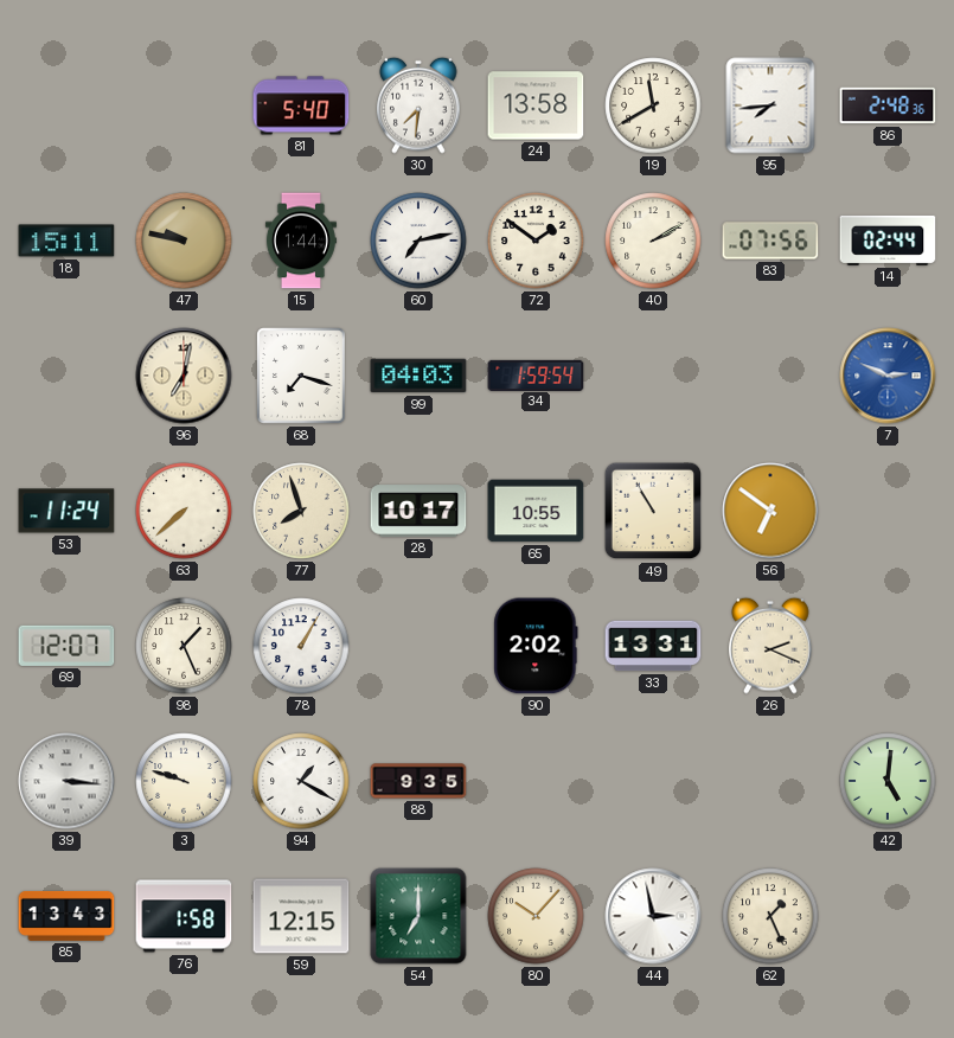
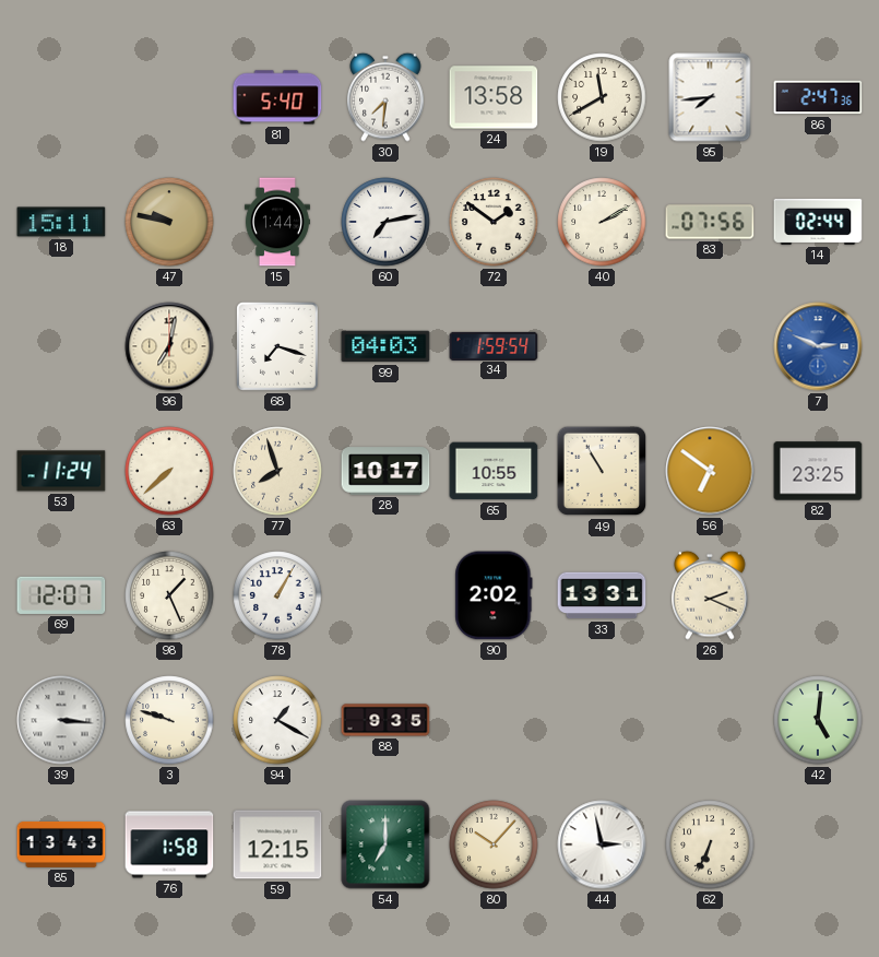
86: 2:48 -> 2:47 (818, 97)
82: none -> 23:25 (818, 471)
62: 1:26 -> 6:34 (710, 844)
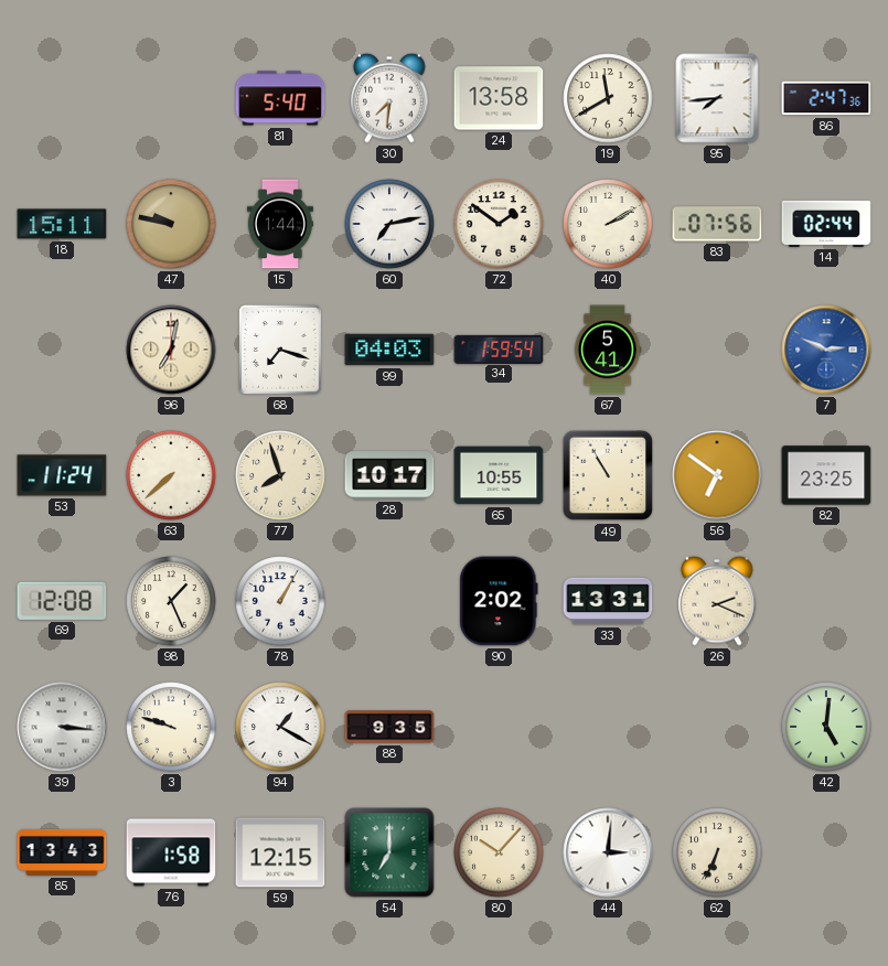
67: none -> 5:41 (608, 350)
69: 12:07 -> 12:08 (62, 601)
44: 2:58 -> 3:01 (608, 852)
